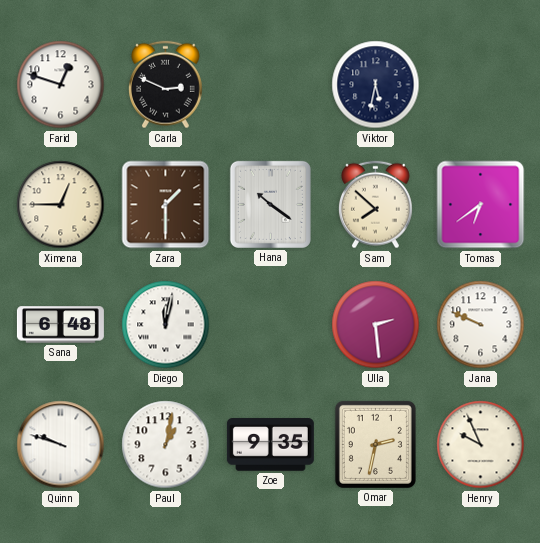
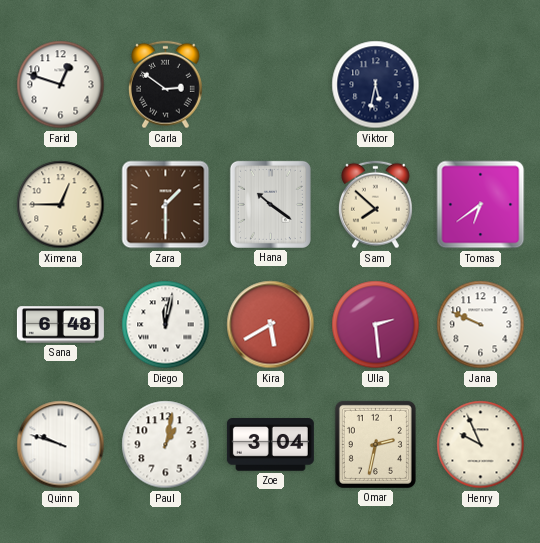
Carla: 2:49 -> 2:51 (166, 85)
Kira: none -> 5:40 (271, 325)
Zoe: 9:35 -> 3:04 (270, 445)
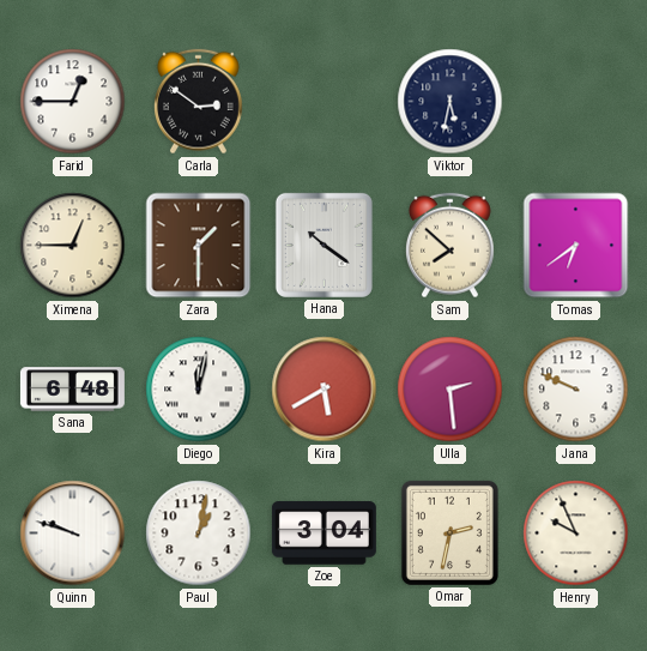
Farid: 12:48 -> 12:45 (73, 102)
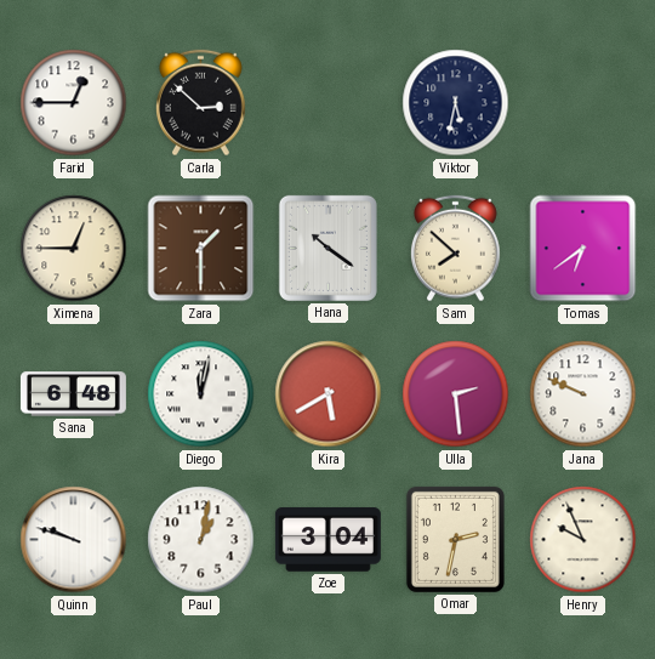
Carla: 2:51 -> 2:52 (201, 103)
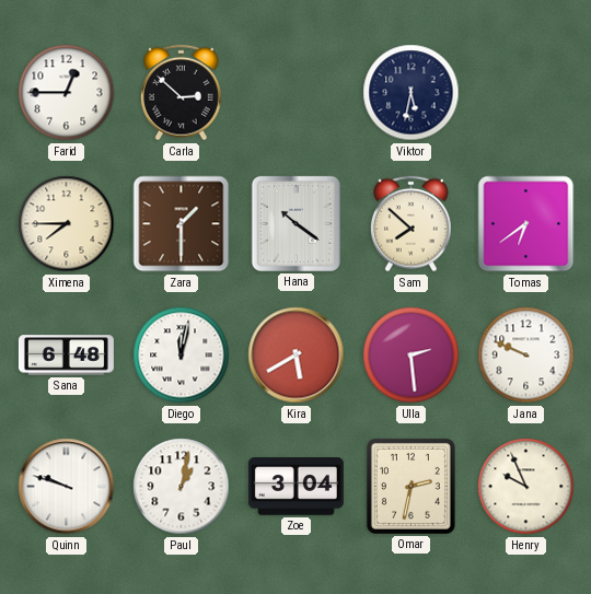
Ximena: 12:45 -> 7:45 (67, 224)
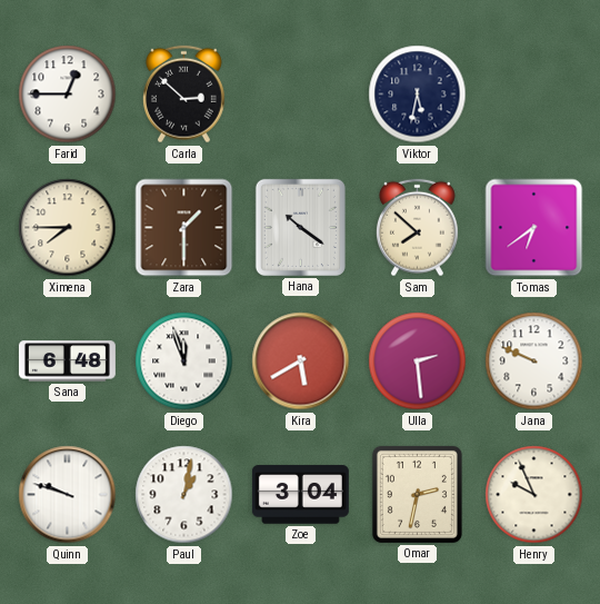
Diego: 12:02 -> 11:57 (184, 362)
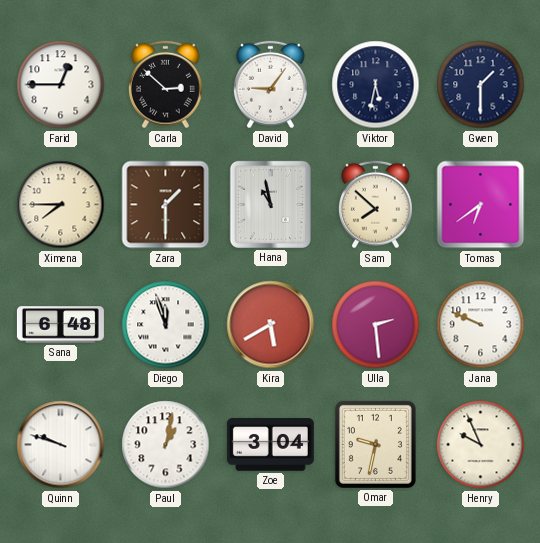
David: none -> 9:06 (271, 85)
Gwen: none -> 1:30 (481, 85)
Hana: 10:21 -> 10:58 (270, 204)
Omar: 2:32 -> 9:32 (375, 444)
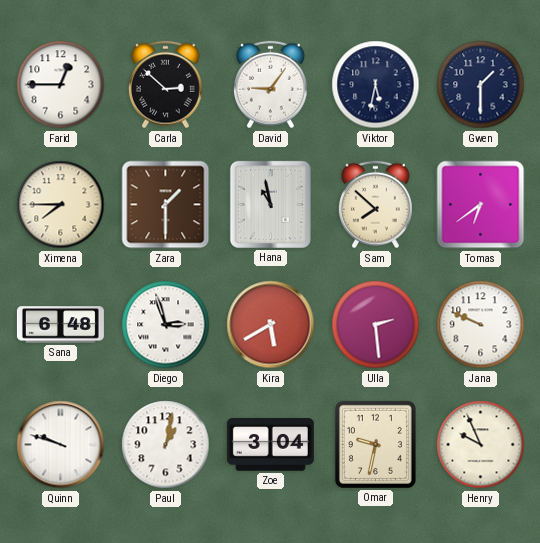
Diego: 11:57 -> 2:57 (166, 325)
